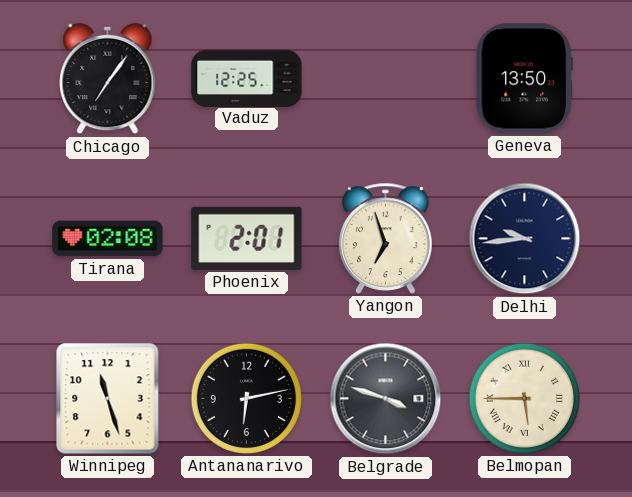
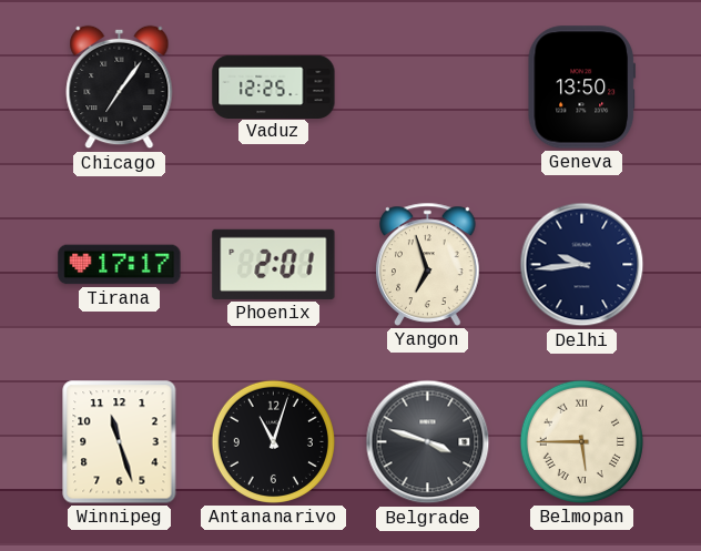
Tirana: 02:08 -> 17:17 (120, 265)
Antananarivo: 6:13 -> 11:03 (273, 441)
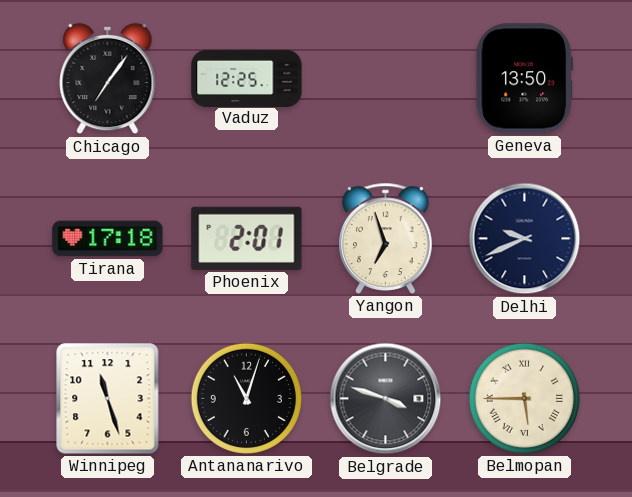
Tirana: 17:17 -> 17:18 (108, 239)
Delhi: 9:44 -> 9:41 (525, 239)
